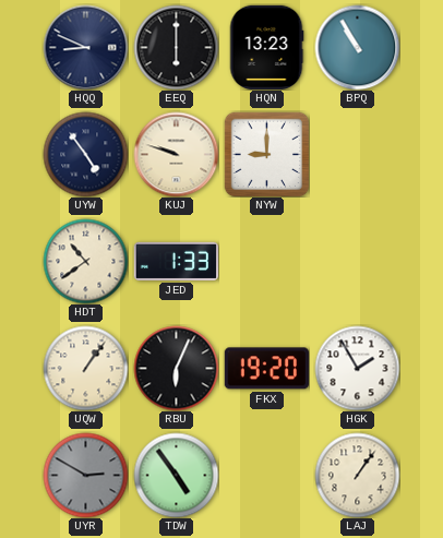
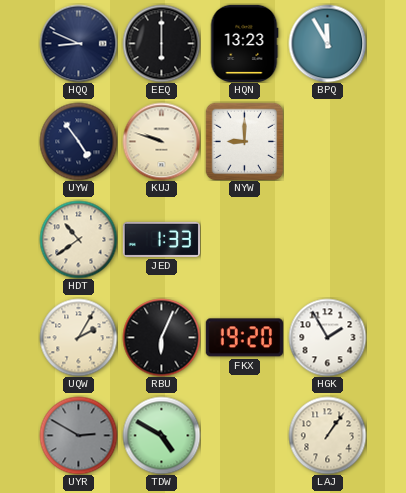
BPQ: 10:55 -> 11:55 (327, 43)
UQW: 1:06 -> 2:05 (78, 337)
TDW: 4:54 -> 4:50 (161, 435)
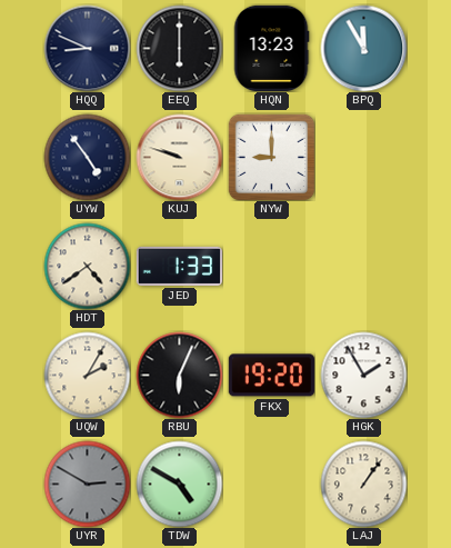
HDT: 10:39 -> 4:39 (87, 266)
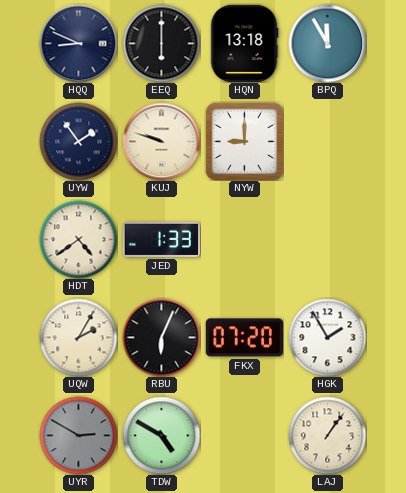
HQN: 13:23 -> 13:18 (244, 43)
UYW: 4:54 -> 1:54 (78, 141)
FKX: 19:20 -> 07:20 (244, 338)
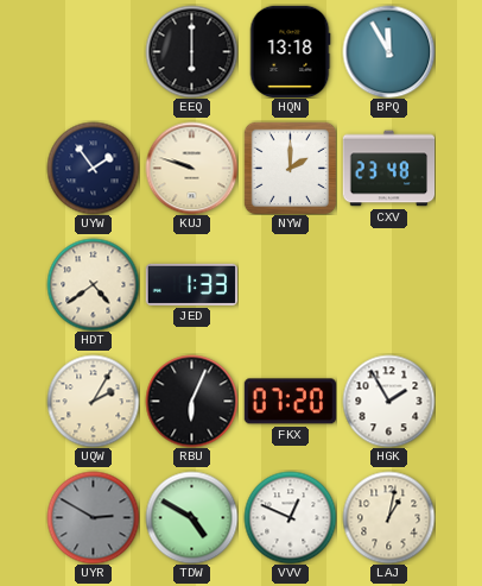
HQQ: 8:49 -> none (78, 43)
NYW: 9:00 -> 2:00 (290, 168)
CXV: none -> 23:48 (388, 169)
VVV: none -> 12:49 (290, 517)
LAJ: 1:06 -> 1:02 (388, 517)
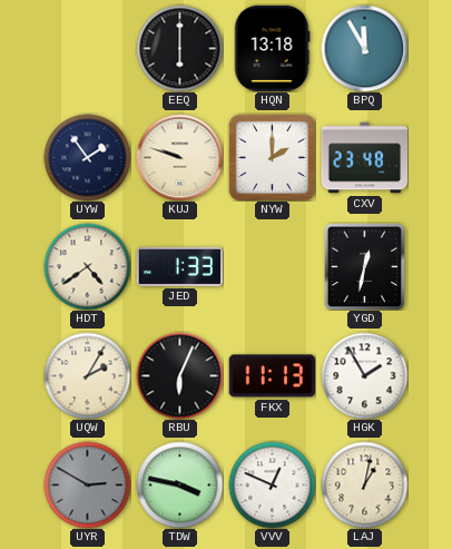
YGD: none -> 12:32 (365, 266)
FKX: 07:20 -> 11:13 (272, 376)
TDW: 4:50 -> 3:47 (179, 484)
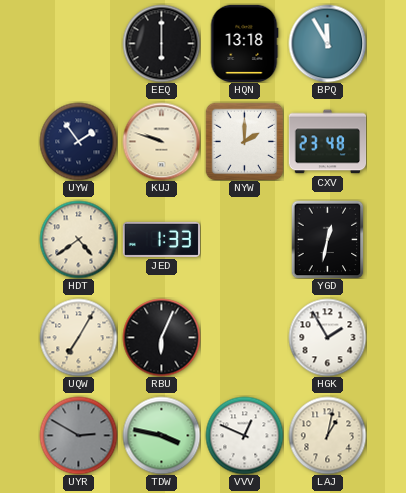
UQW: 2:05 -> 7:05 (78, 337)
FKX: 11:13 -> none (272, 376)
